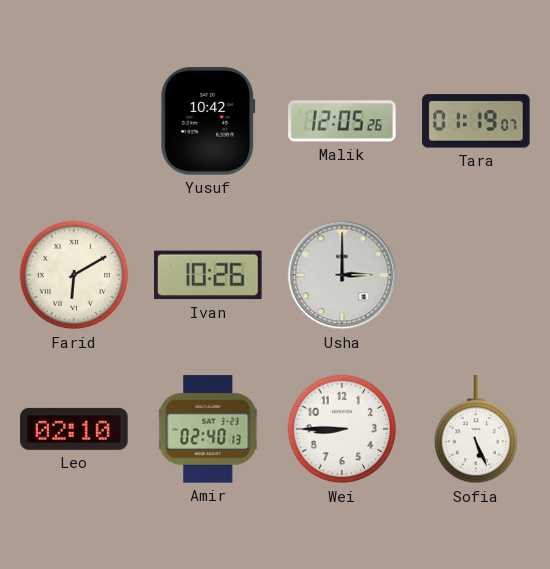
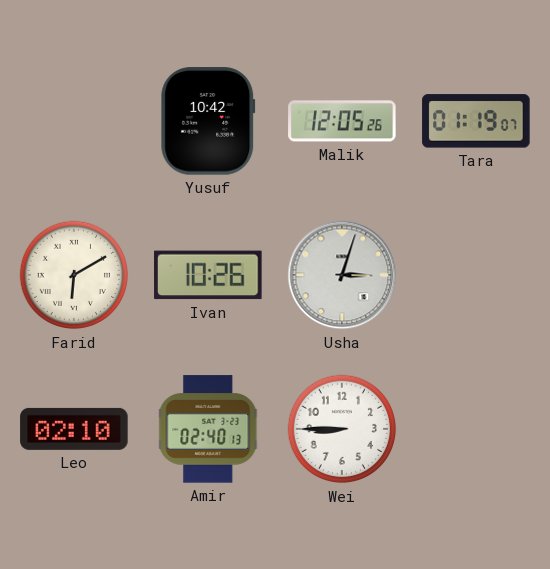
Usha: 3:00 -> 3:03 (342, 275)
Sofia: 5:26 -> none (475, 430)
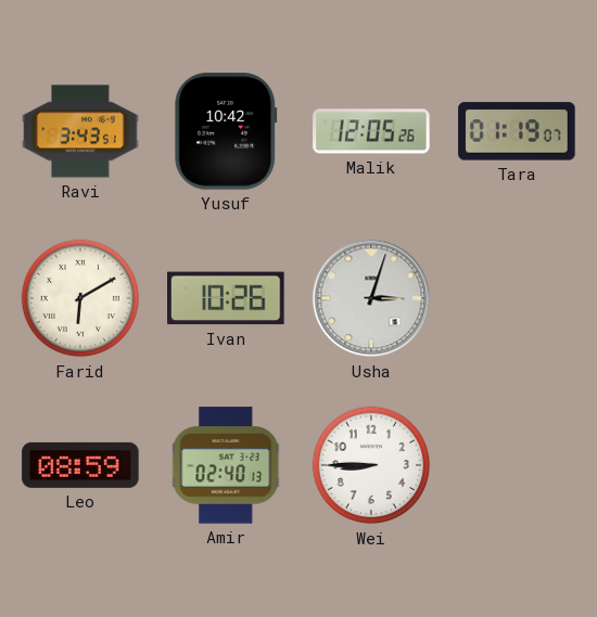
Ravi: none -> 3:43 (80, 131)
Leo: 02:10 -> 08:59 (80, 465)
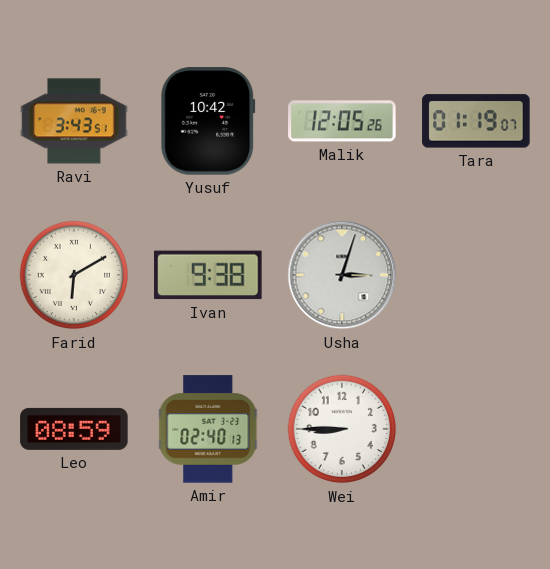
Ivan: 10:26 -> 9:38 (208, 275)
